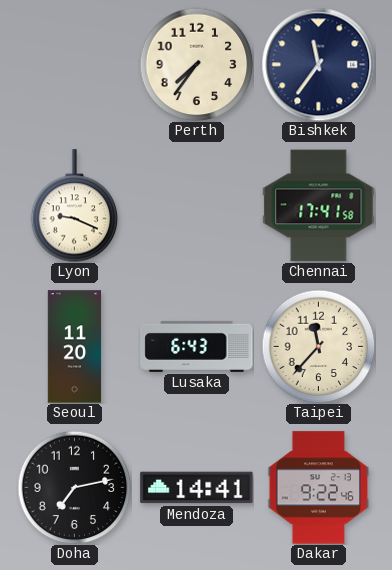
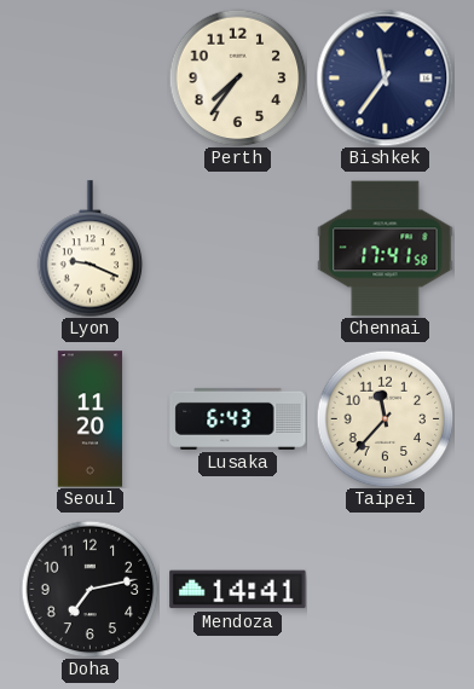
Dakar: 9:22 -> none (318, 488)
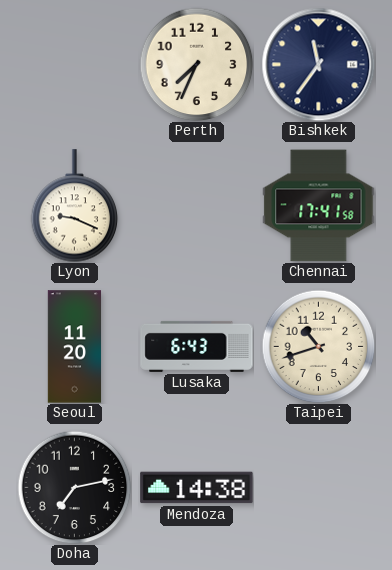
Perth: 7:36 -> 7:34 (196, 64)
Taipei: 11:37 -> 10:42 (318, 346)
Mendoza: 14:41 -> 14:38 (197, 488)
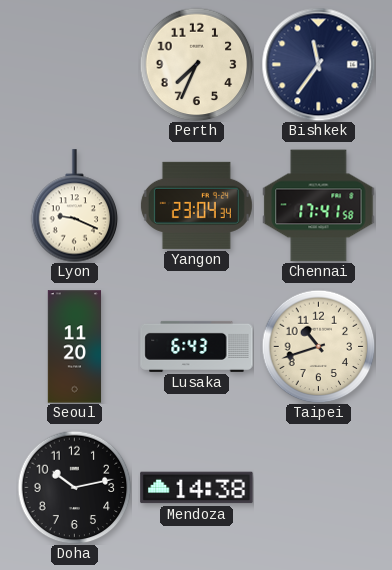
Yangon: none -> 23:04 (196, 205)
Doha: 7:13 -> 10:13 (74, 487)
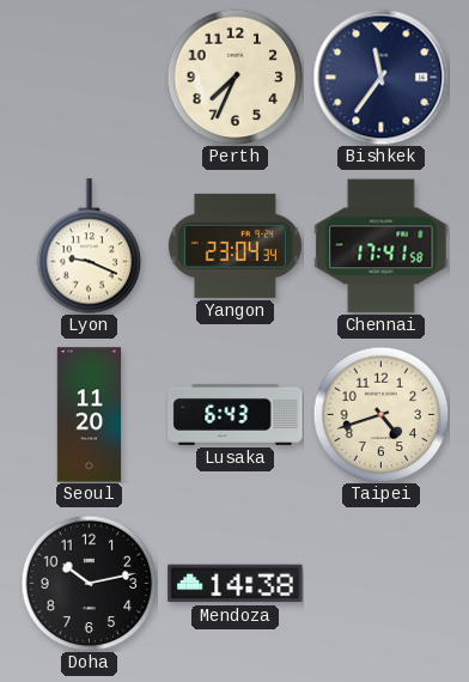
Taipei: 10:42 -> 4:42 (380, 414)
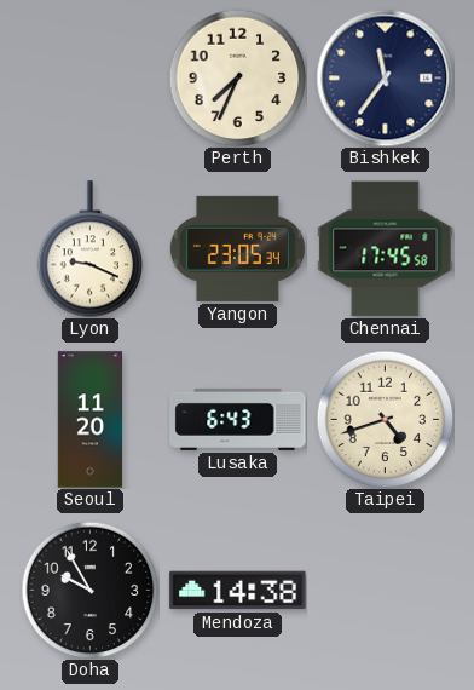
Yangon: 23:04 -> 23:05 (237, 248)
Chennai: 17:41 -> 17:45 (386, 249)
Doha: 10:13 -> 9:55 (89, 590)
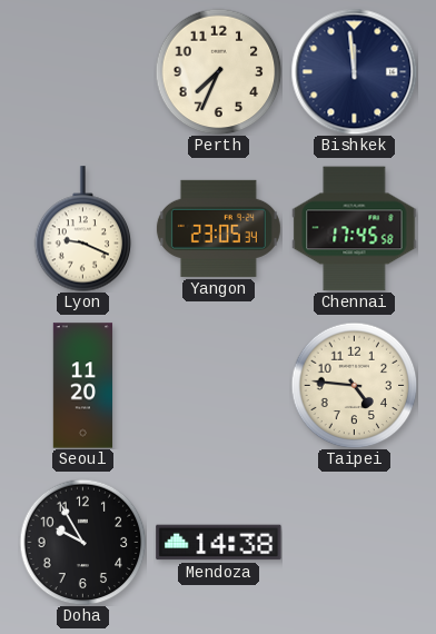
Bishkek: 11:36 -> 11:59 (354, 71)
Lusaka: 6:43 -> none (238, 419)
Taipei: 4:42 -> 4:46 (354, 385)
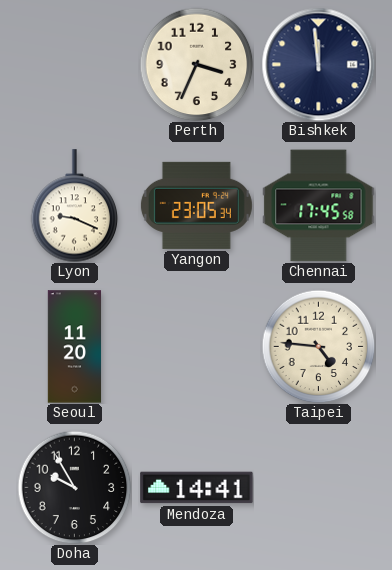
Perth: 7:34 -> 3:34 (196, 64)
Mendoza: 14:38 -> 14:41 (197, 488)
